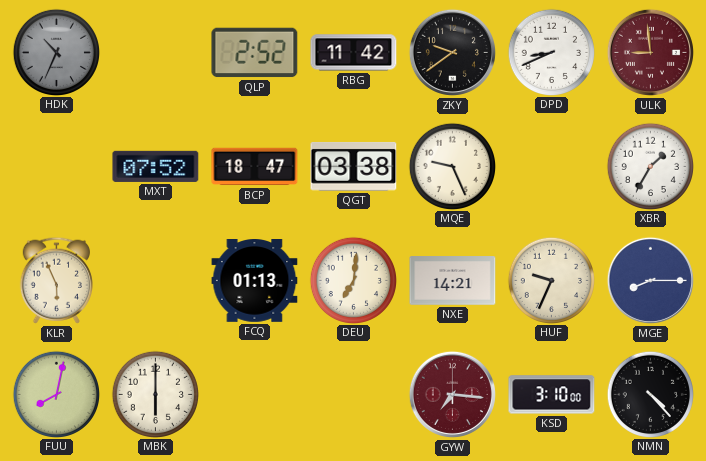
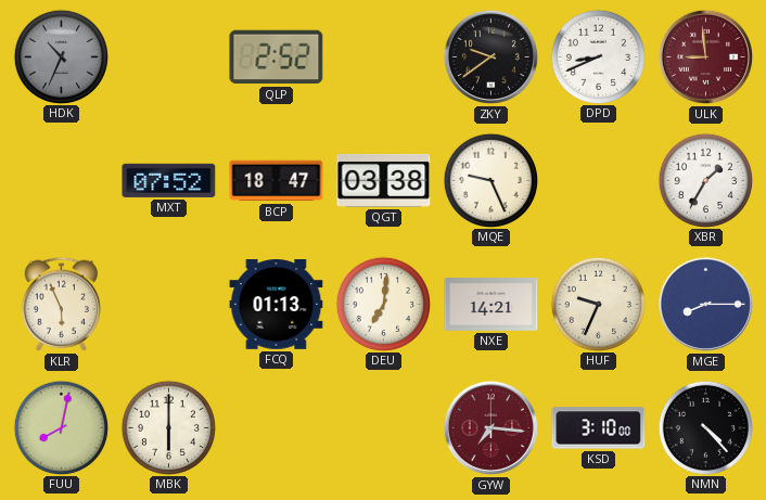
RBG: 11:42 -> none (354, 53)
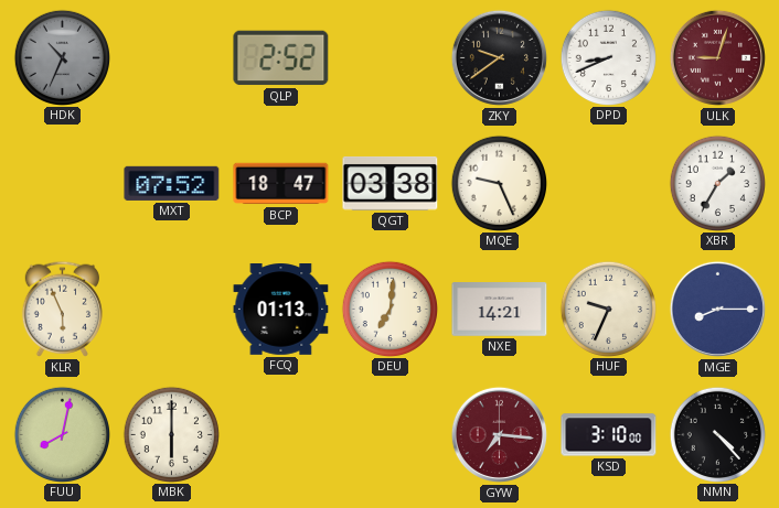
ULK: 8:59 -> 9:03 (717, 57)
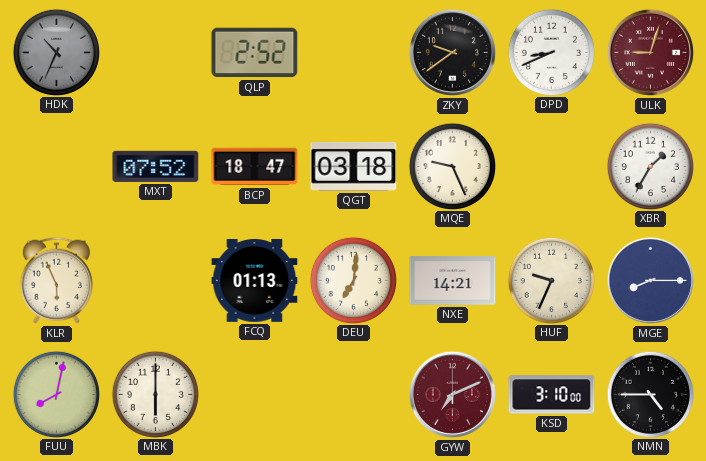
QGT: 03:38 -> 03:18 (354, 166)
GYW: 7:16 -> 7:11 (452, 394)
NMN: 4:23 -> 4:45 (650, 394)
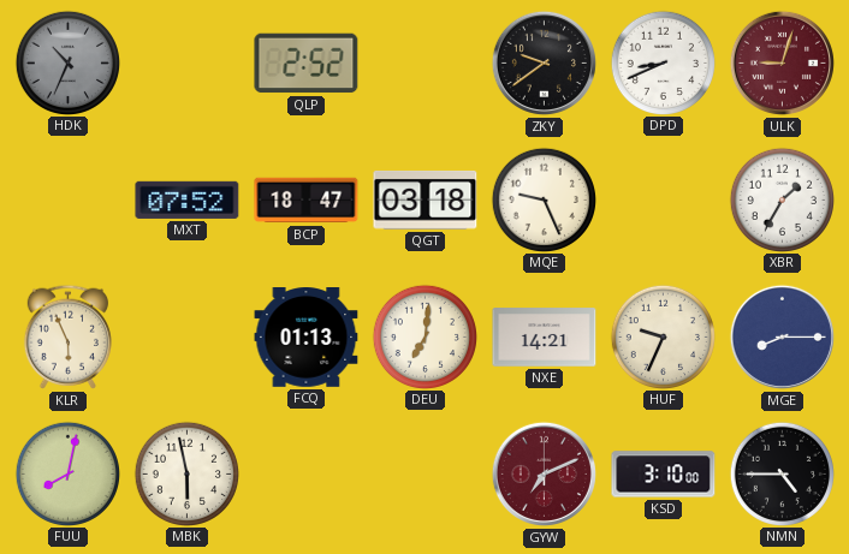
MBK: 6:00 -> 5:58 (186, 473)
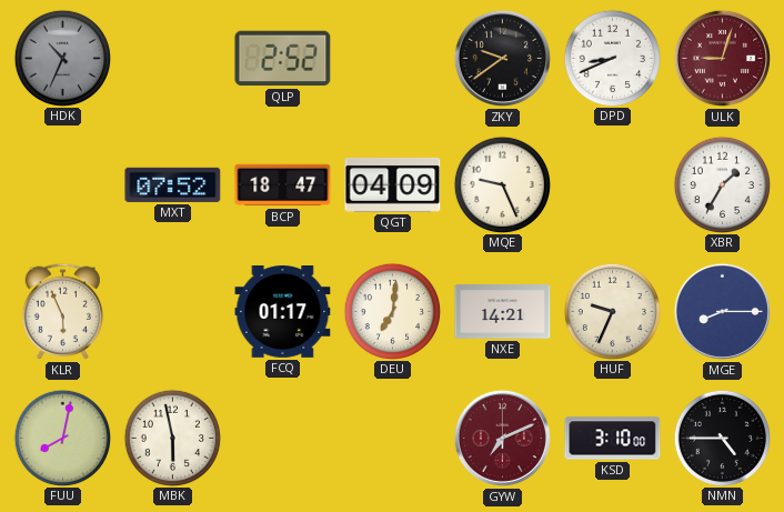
QGT: 03:18 -> 04:09 (393, 184)
FCQ: 01:13 -> 01:17 (283, 312)
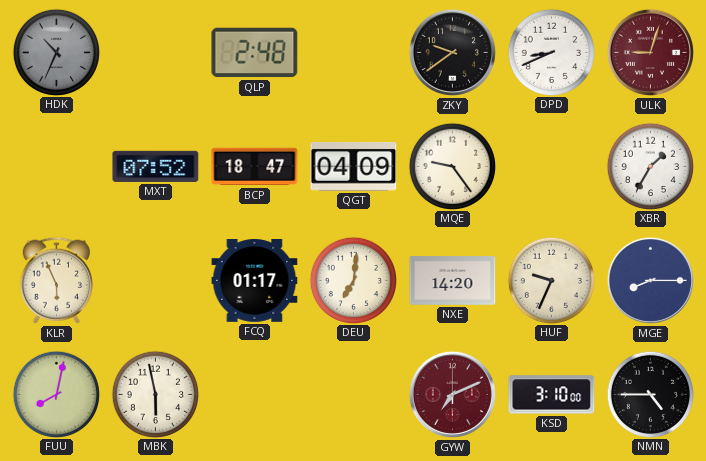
QLP: 2:52 -> 2:48 (255, 53)
MQE: 9:26 -> 9:24 (452, 166)
NXE: 14:21 -> 14:20 (453, 281)
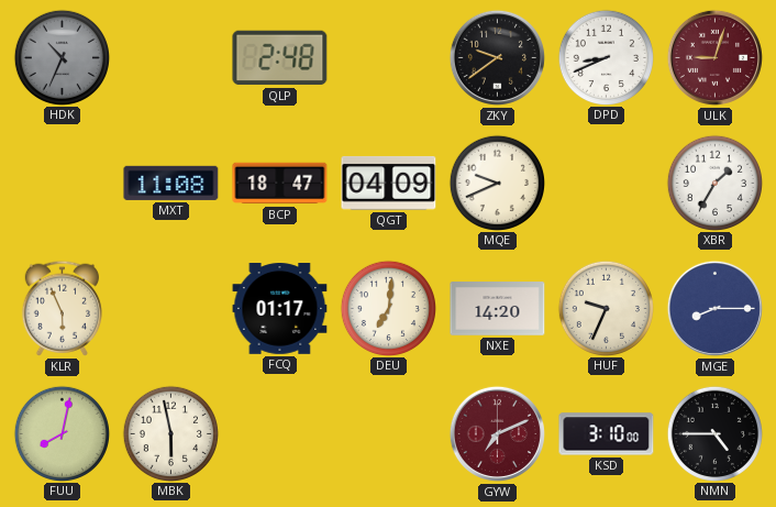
MXT: 07:52 -> 11:08 (171, 183)
MQE: 9:24 -> 9:41 (497, 183)
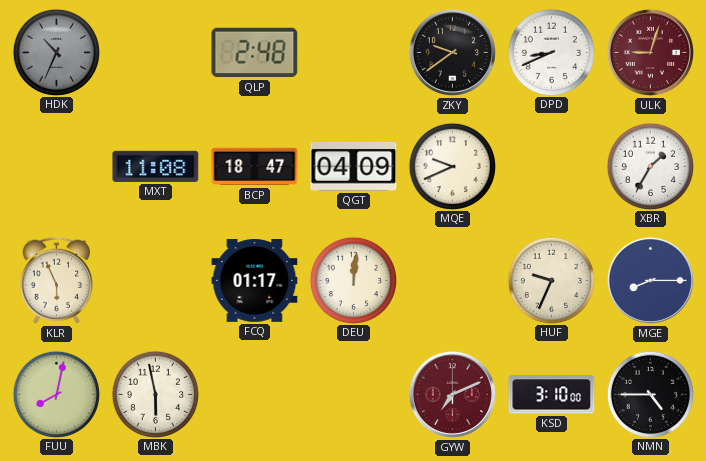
DEU: 7:01 -> 12:01 (353, 280)
NXE: 14:20 -> none (498, 309)
